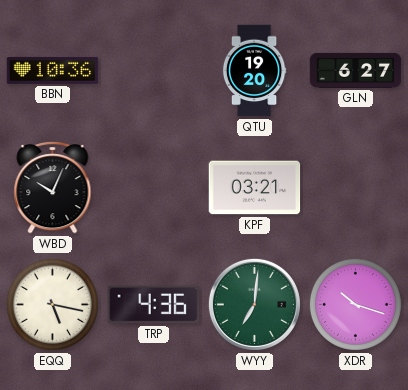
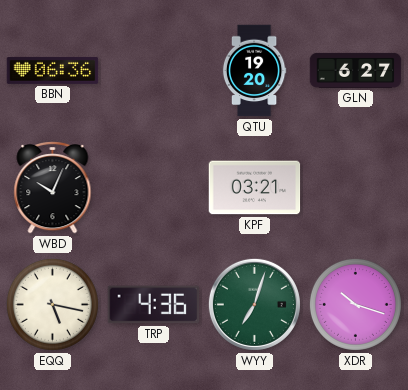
BBN: 10:36 -> 06:36 (53, 70)
WYY: 7:01 -> 7:03 (254, 304)
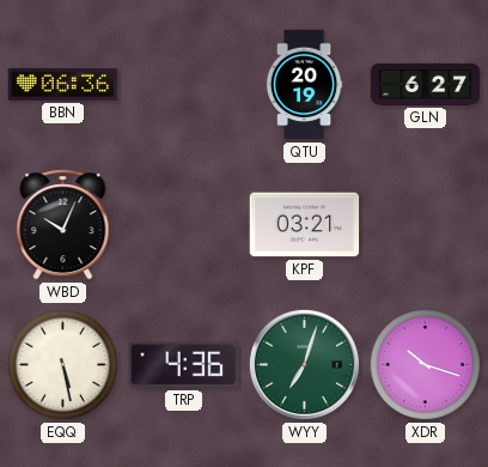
QTU: 19:20 -> 20:19 (304, 85)
EQQ: 5:17 -> 5:28 (62, 364)
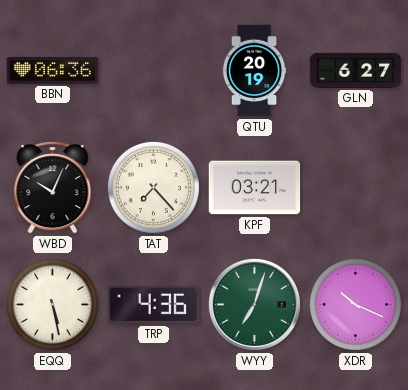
TAT: none -> 7:23 (153, 187)
XDR: 10:18 -> 10:19 (355, 304)
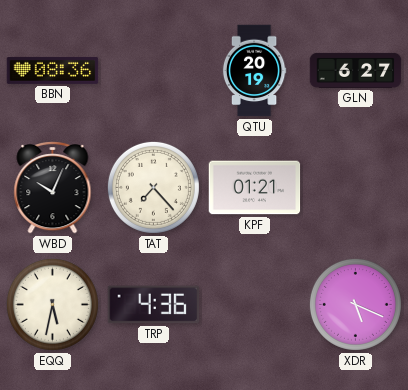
BBN: 06:36 -> 08:36 (53, 70)
KPF: 03:21 -> 01:21 (255, 188)
EQQ: 5:28 -> 5:32 (52, 304)
WYY: 7:03 -> none (254, 304)
XDR: 10:19 -> 5:19 (355, 304)
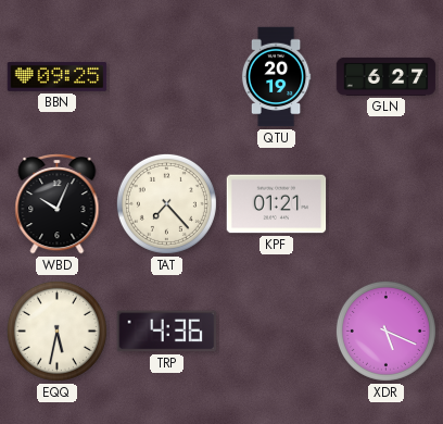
BBN: 08:36 -> 09:25 (58, 76)
